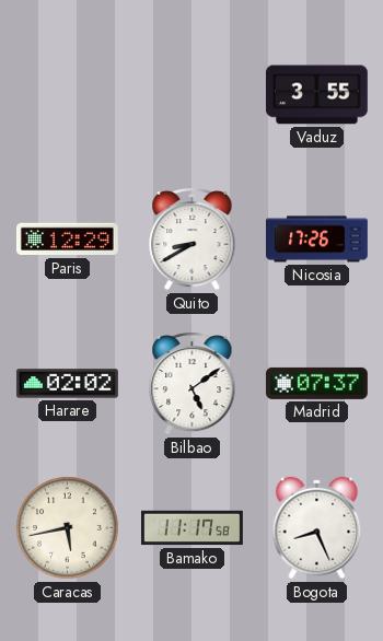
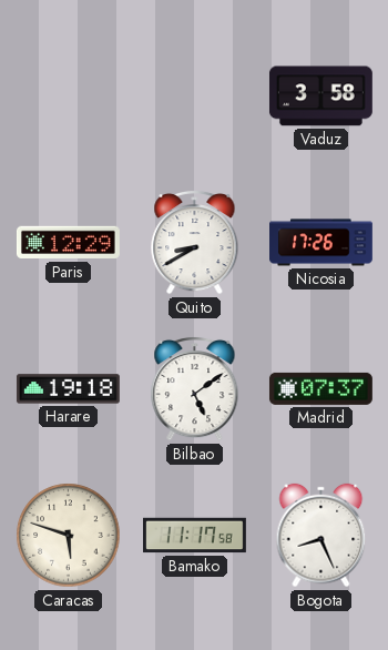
Vaduz: 3:55 -> 3:58 (320, 97)
Harare: 02:02 -> 19:18 (68, 389)
Caracas: 5:43 -> 5:48 (69, 536)
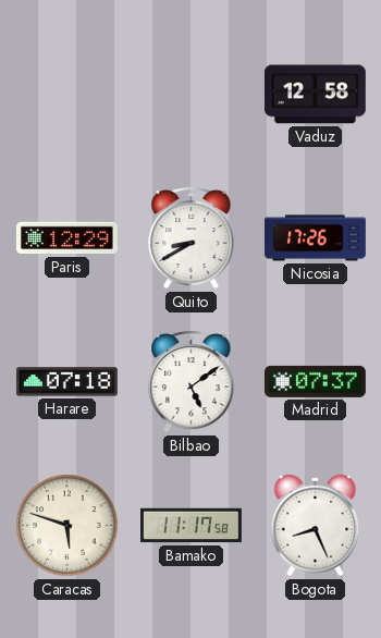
Vaduz: 3:58 -> 12:58 (315, 95)
Harare: 19:18 -> 07:18 (66, 382)
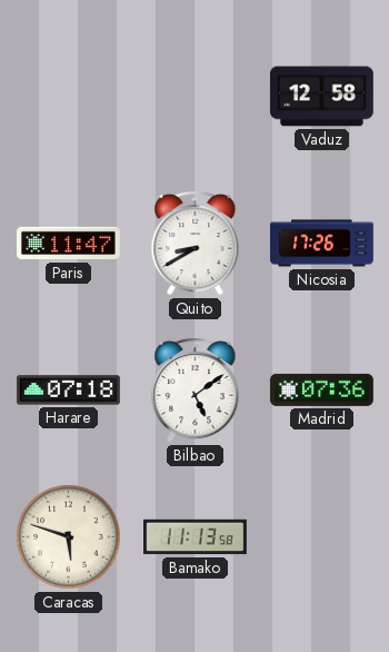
Paris: 12:29 -> 11:47 (68, 244)
Madrid: 07:37 -> 07:36 (321, 389)
Bamako: 11:17 -> 11:13 (196, 537)
Bogota: 8:26 -> none (316, 526)
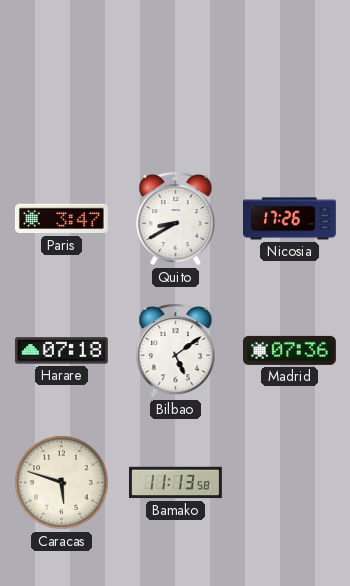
Vaduz: 12:58 -> none (321, 97)
Paris: 11:47 -> 3:47 (61, 219)
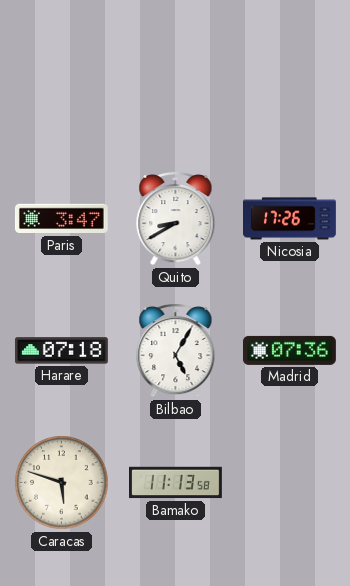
Bilbao: 5:09 -> 5:05 (176, 350)
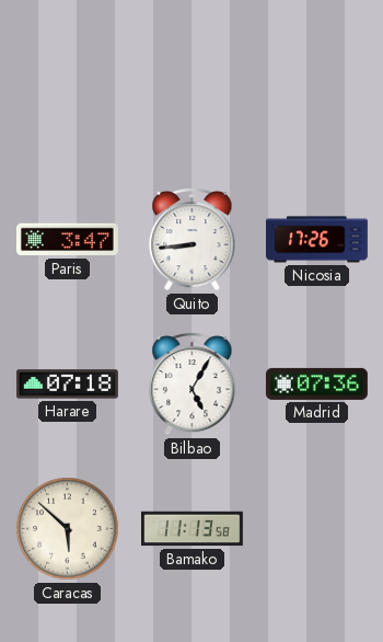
Quito: 8:40 -> 8:44 (193, 239)
Caracas: 5:48 -> 5:52 (68, 529)
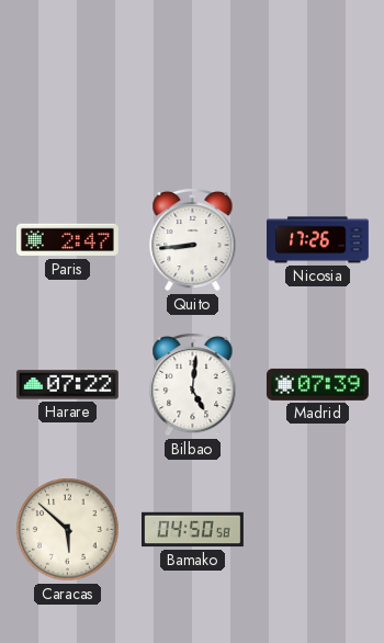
Paris: 3:47 -> 2:47 (67, 240)
Harare: 07:18 -> 07:22 (67, 385)
Bilbao: 5:05 -> 5:01 (193, 384)
Madrid: 07:36 -> 07:39 (317, 384)
Bamako: 11:13 -> 04:50 (193, 530)
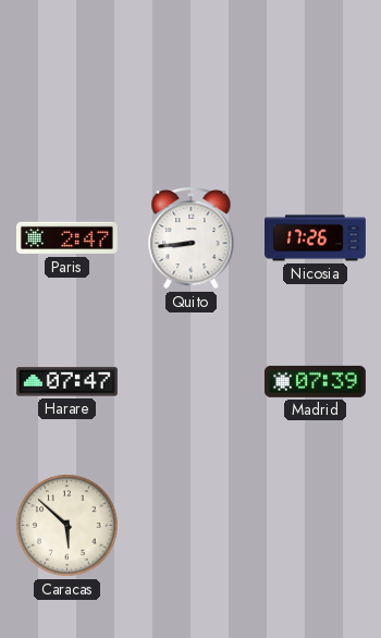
Harare: 07:22 -> 07:47 (66, 382)
Bilbao: 5:01 -> none (193, 384)
Bamako: 04:50 -> none (193, 530)
